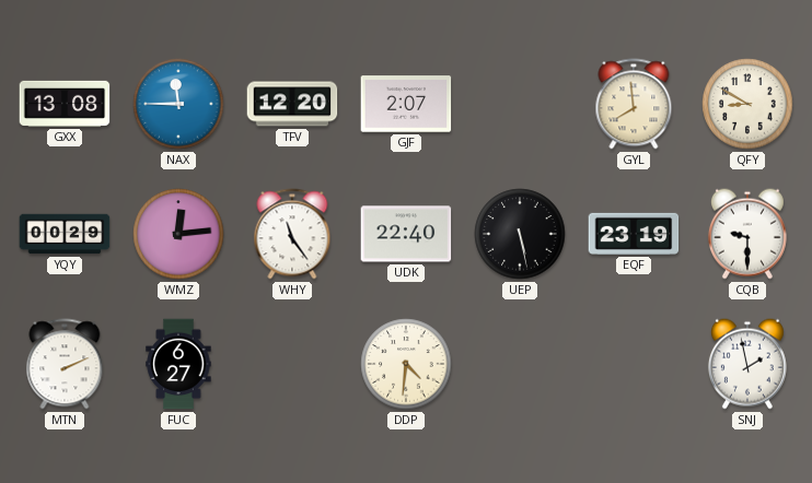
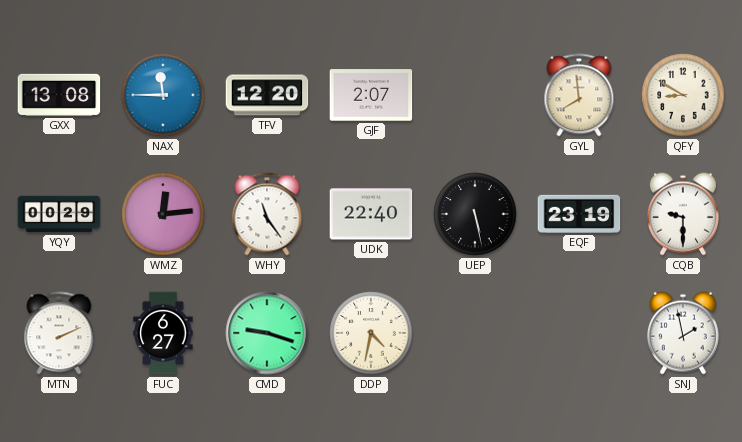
CMD: none -> 9:18 (267, 333)
DDP: 4:31 -> 4:32 (371, 333)
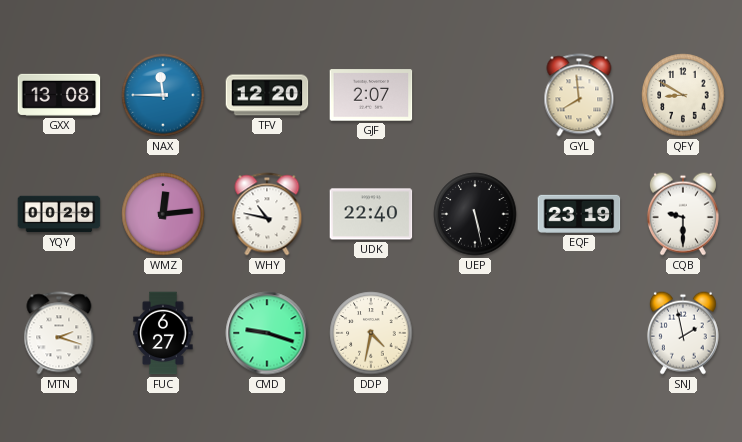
WHY: 11:24 -> 10:47 (267, 214)
MTN: 2:11 -> 2:18 (59, 333)
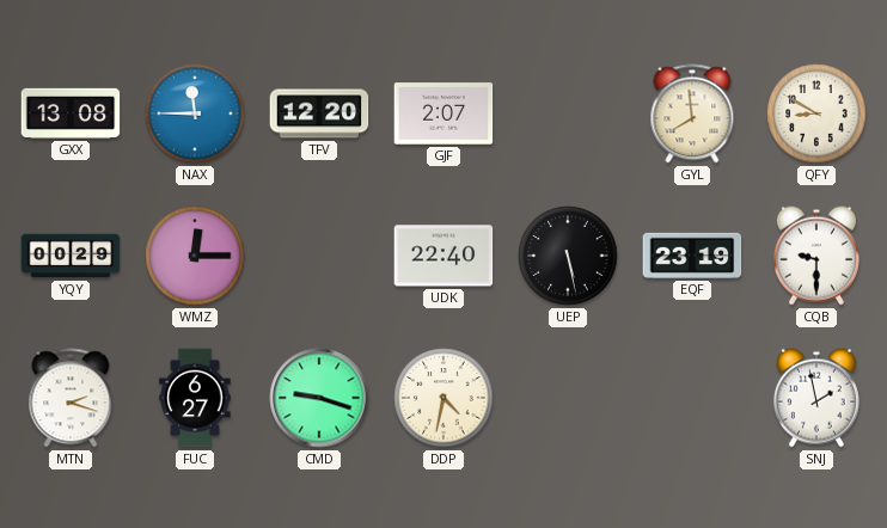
WMZ: 12:14 -> 12:15 (195, 256)
WHY: 10:47 -> none (267, 214)
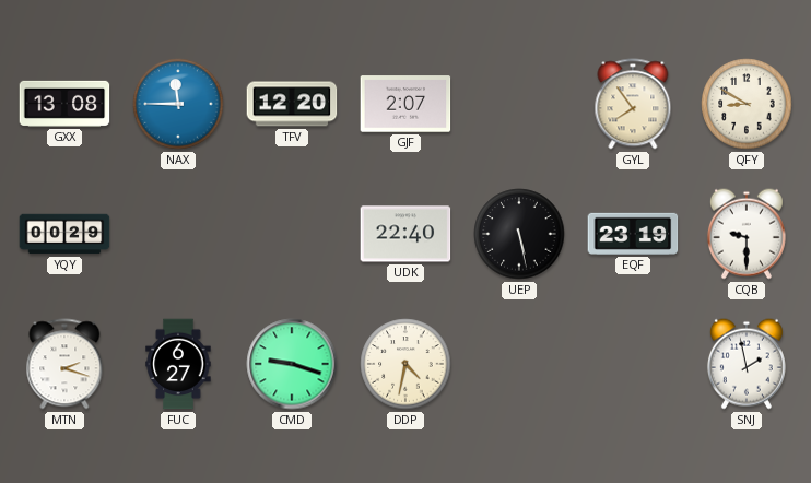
GYL: 7:59 -> 7:54 (633, 104)
WMZ: 12:15 -> none (195, 256)
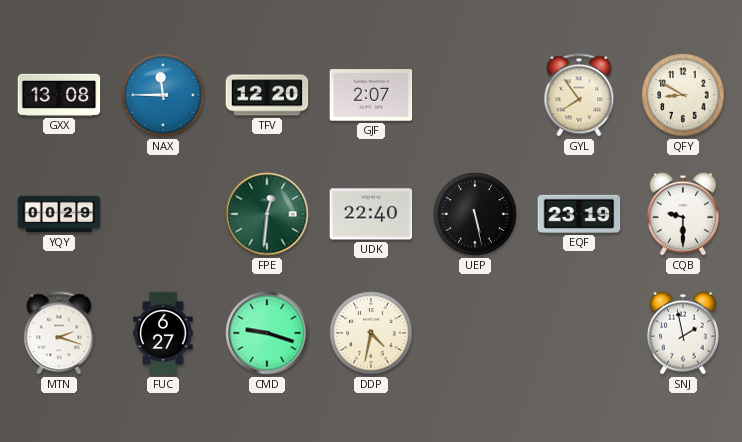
FPE: none -> 12:31 (267, 214)
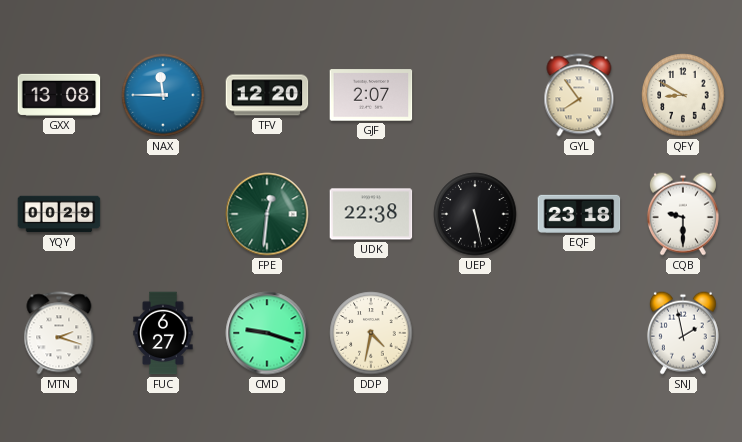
UDK: 22:40 -> 22:38 (371, 214)
EQF: 23:19 -> 23:18 (579, 214)
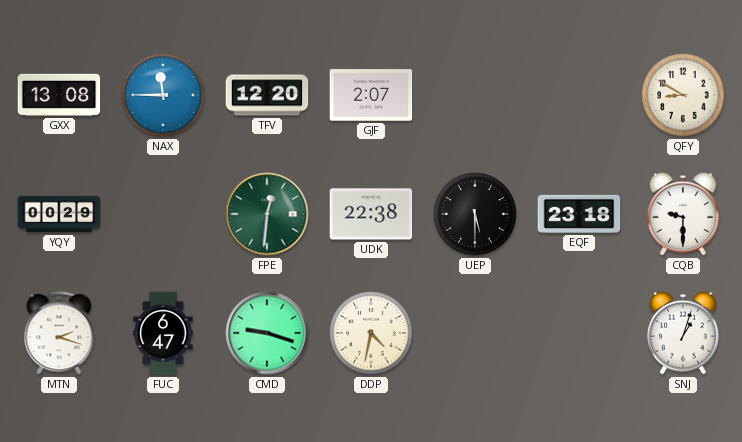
GYL: 7:54 -> none (579, 95)
UEP: 5:28 -> 5:30 (475, 214)
FUC: 6:27 -> 6:47 (163, 333)
SNJ: 1:58 -> 1:03 (683, 333)
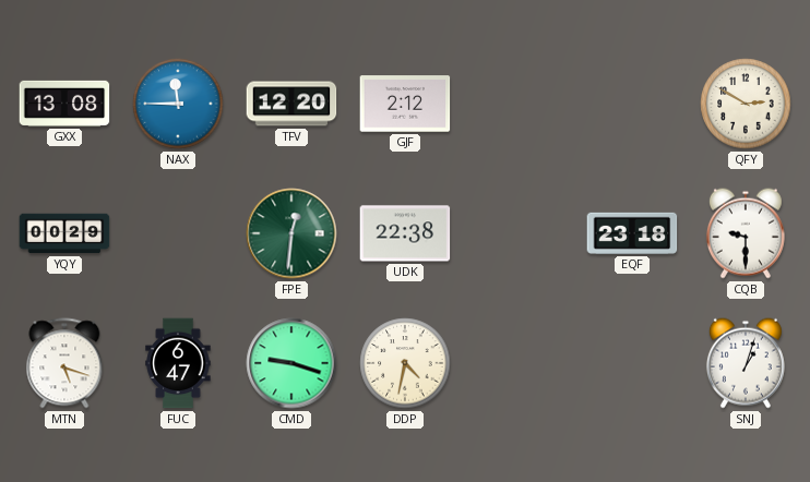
GJF: 2:07 -> 2:12 (405, 104)
QFY: 8:50 -> 2:50 (746, 104)
UEP: 5:30 -> none (475, 214)
MTN: 2:18 -> 5:18 (64, 363)
